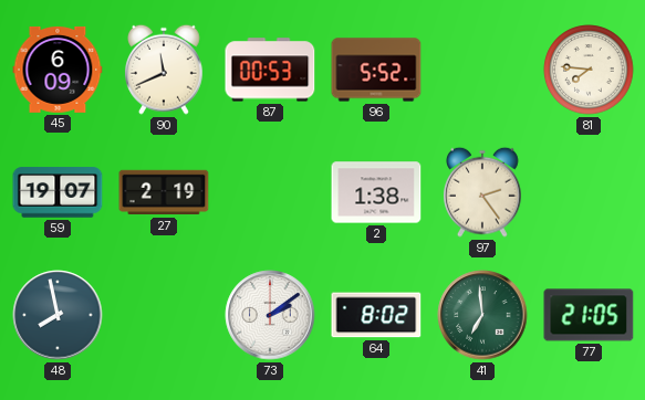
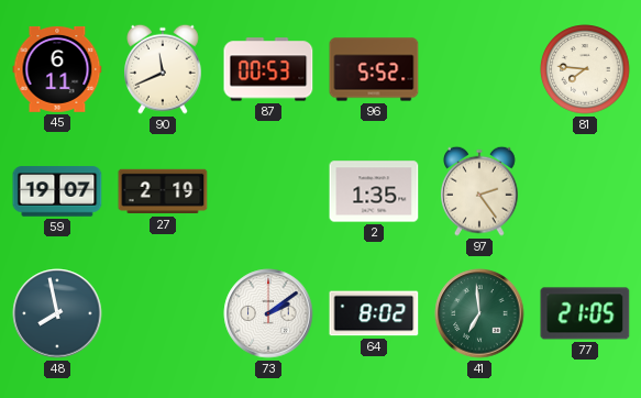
45: 6:09 -> 6:11 (57, 69)
2: 1:38 -> 1:35 (374, 191)
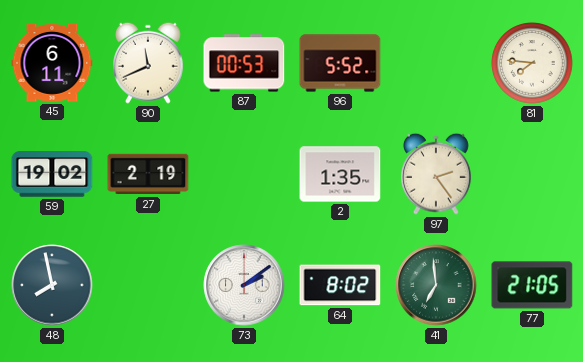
59: 19:07 -> 19:02 (52, 174)
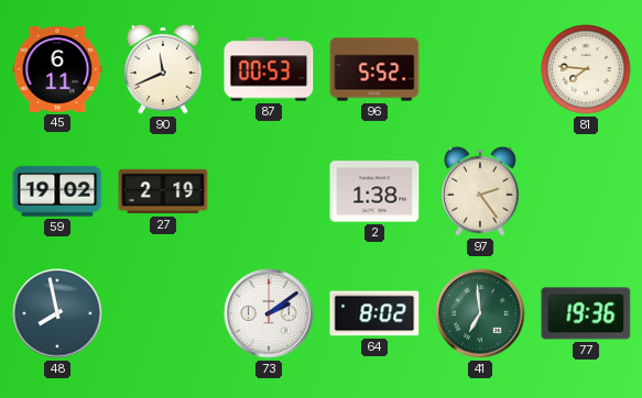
2: 1:35 -> 1:38 (374, 191)
77: 21:05 -> 19:36 (586, 313)
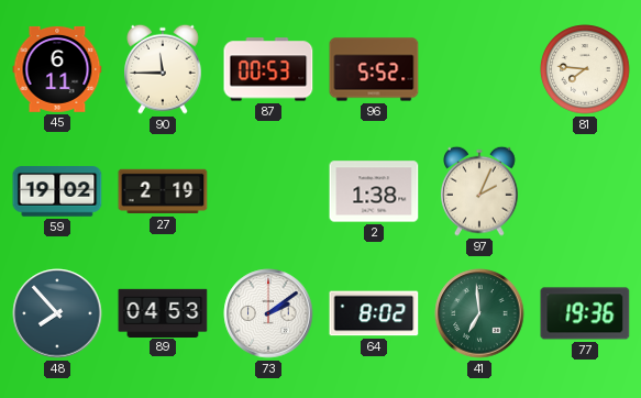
90: 11:41 -> 11:45 (164, 69)
97: 2:24 -> 2:04 (480, 191)
48: 7:58 -> 7:53 (57, 313)
89: none -> 04:53 (163, 312)
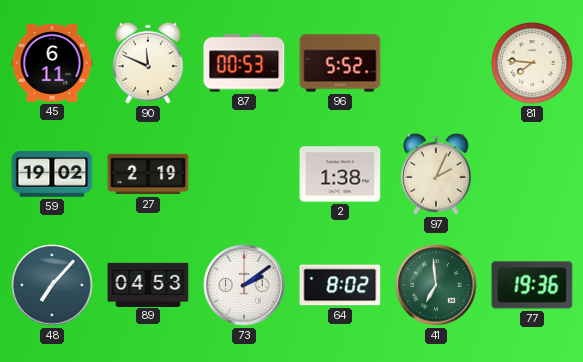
90: 11:45 -> 11:49 (149, 63)
48: 7:53 -> 7:07 (52, 285)
